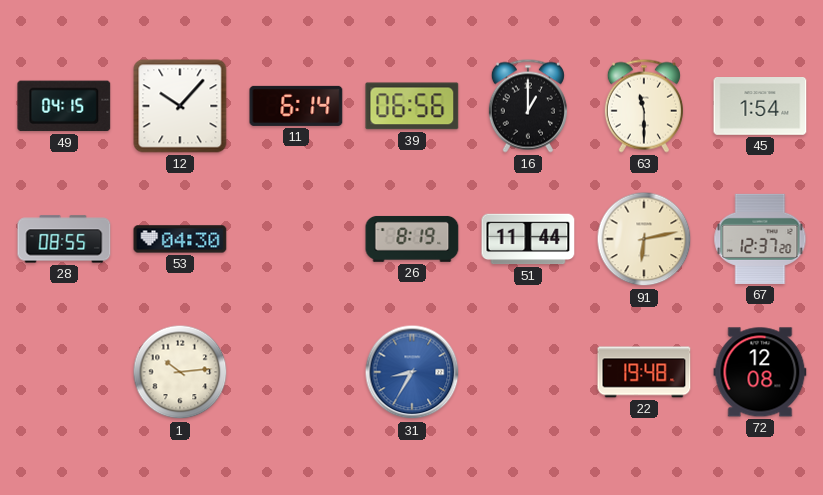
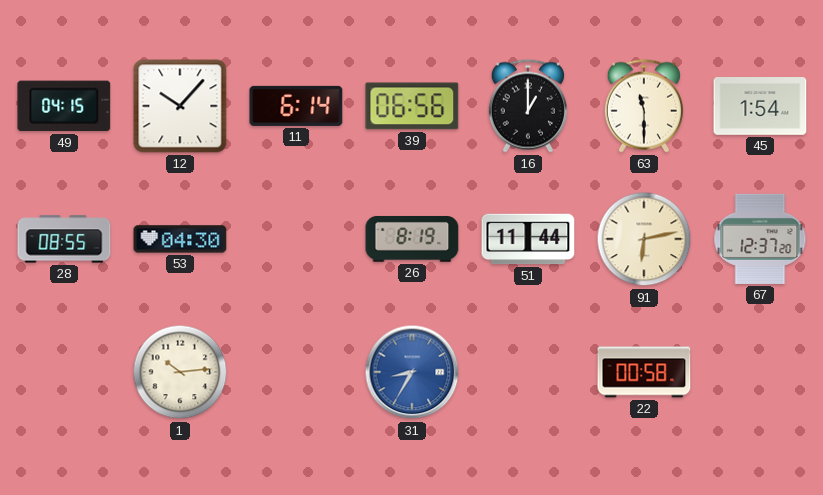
22: 19:48 -> 00:58 (644, 372)
72: 12:08 -> none (760, 372)
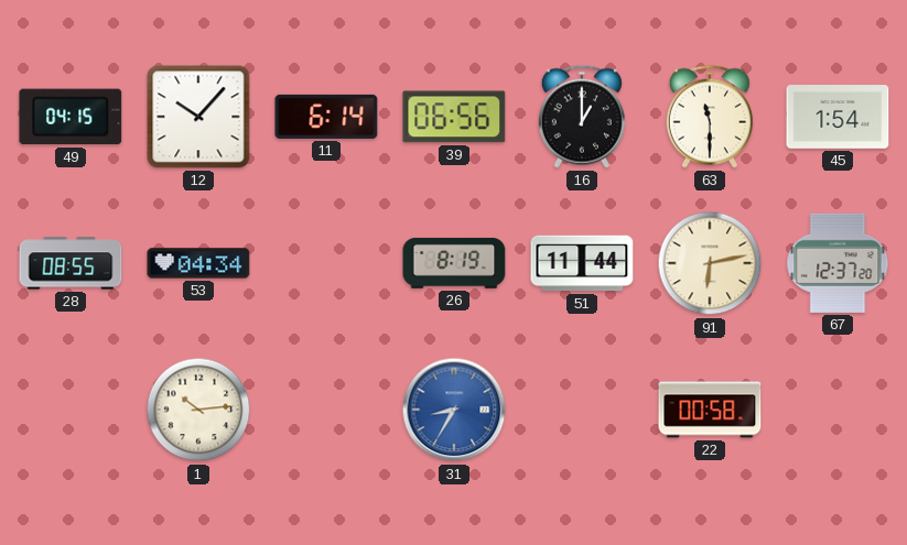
53: 04:30 -> 04:34 (198, 263)
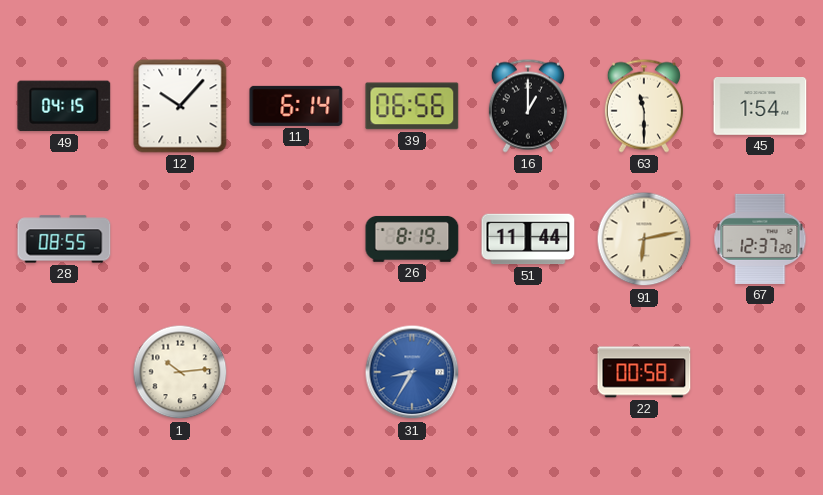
53: 04:34 -> none (198, 263)
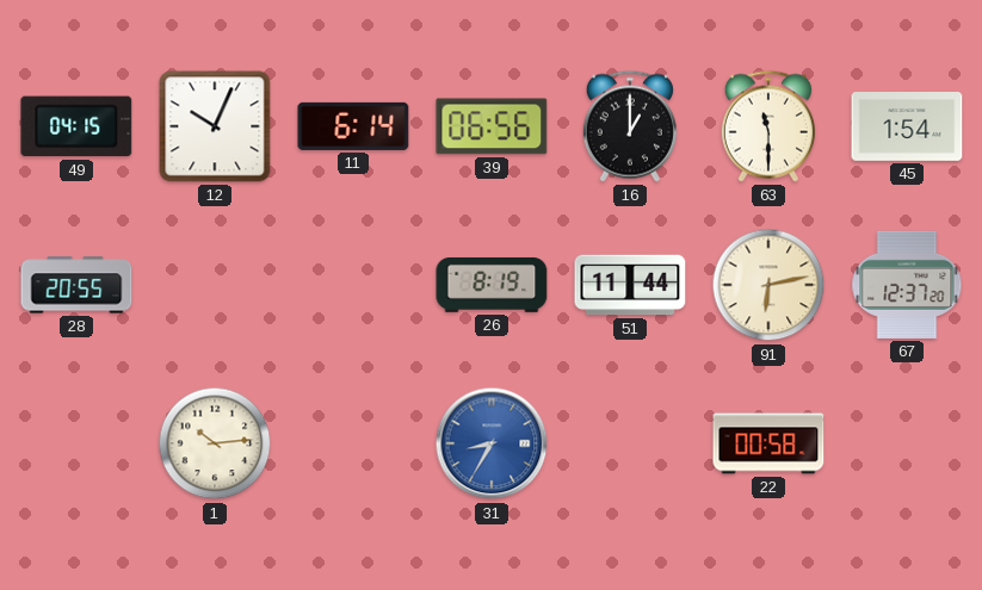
12: 10:07 -> 10:04 (215, 126)
28: 08:55 -> 20:55 (76, 285)
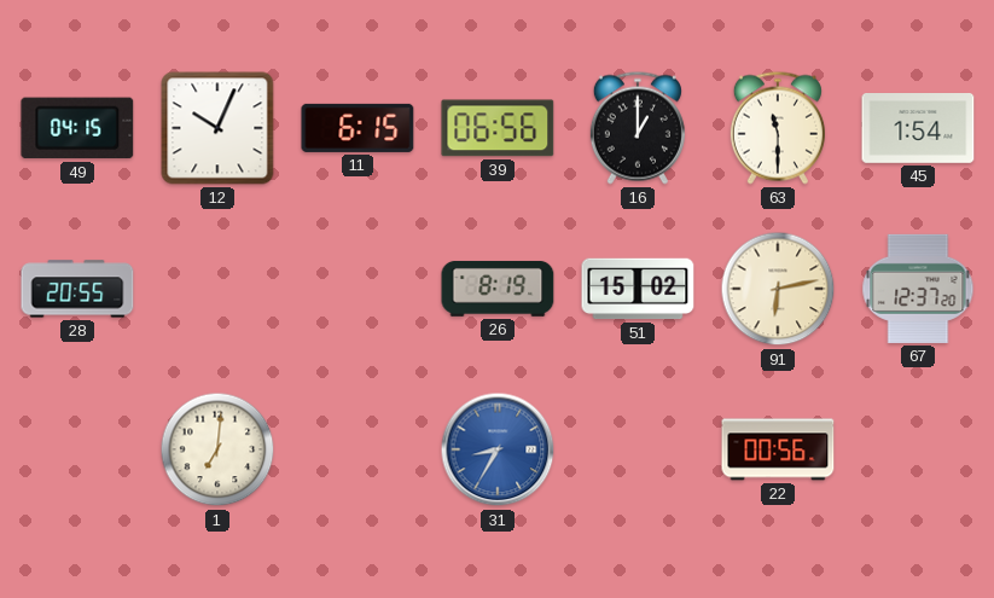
11: 6:14 -> 6:15 (358, 128)
51: 11:44 -> 15:02 (638, 289)
1: 10:14 -> 7:01 (217, 449)
22: 00:58 -> 00:56 (778, 449)
